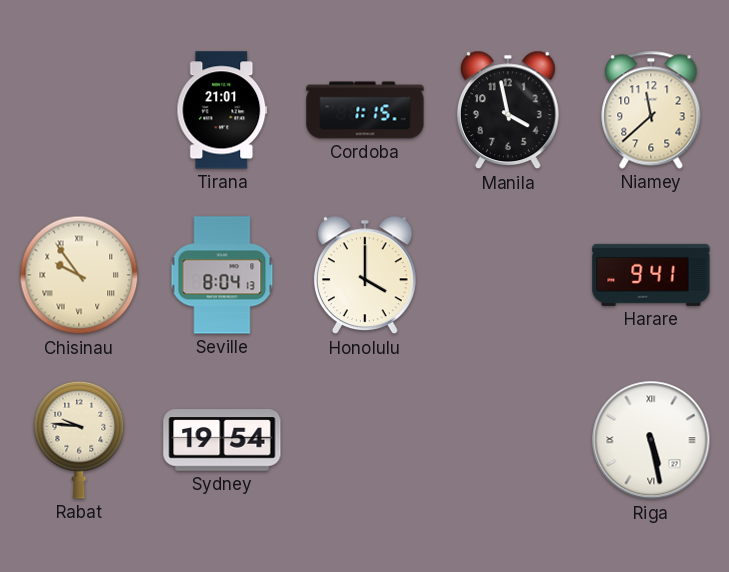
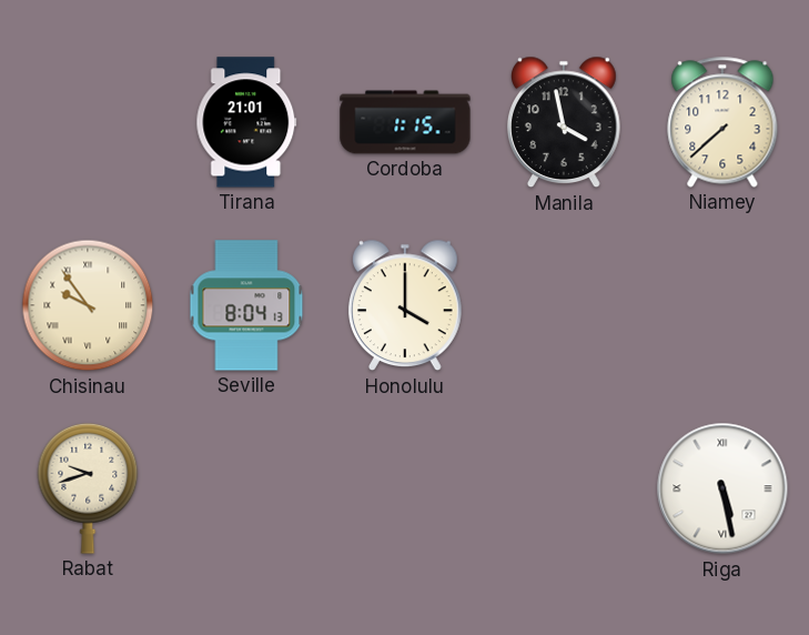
Niamey: 11:38 -> 7:38 (722, 122)
Harare: 9:41 -> none (651, 275)
Rabat: 9:46 -> 9:42 (88, 488)
Sydney: 19:54 -> none (222, 440)
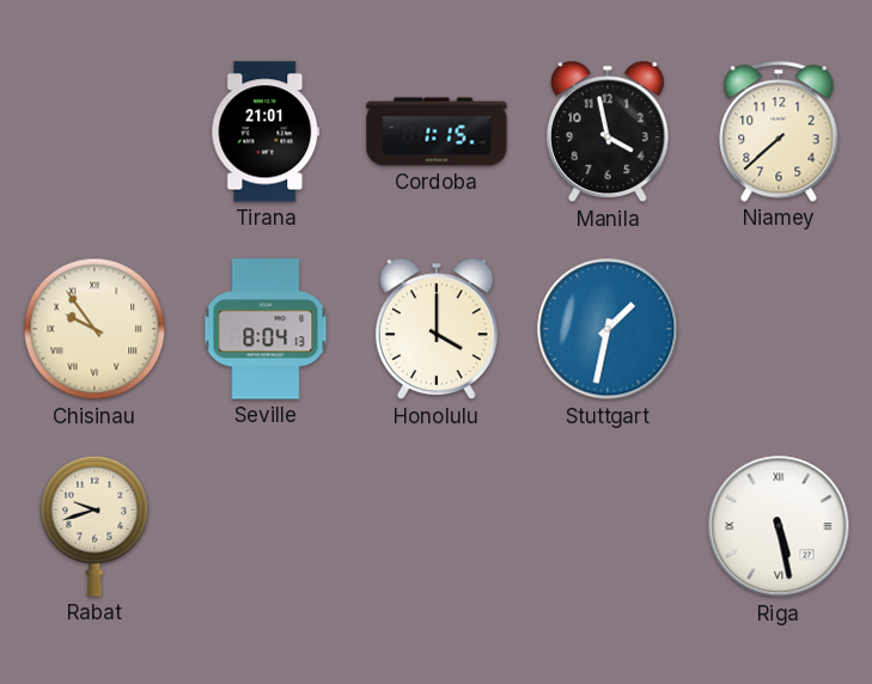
Stuttgart: none -> 1:32 (608, 329)
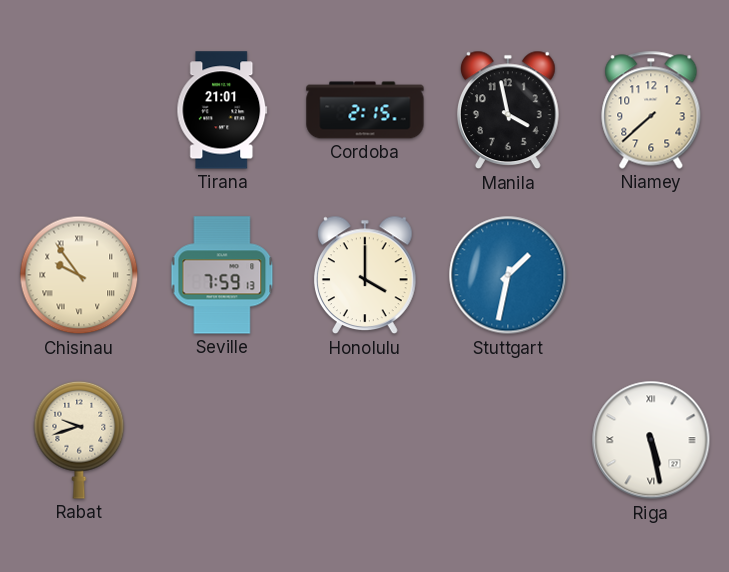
Cordoba: 1:15 -> 2:15 (365, 110)
Seville: 8:04 -> 7:59 (222, 275)
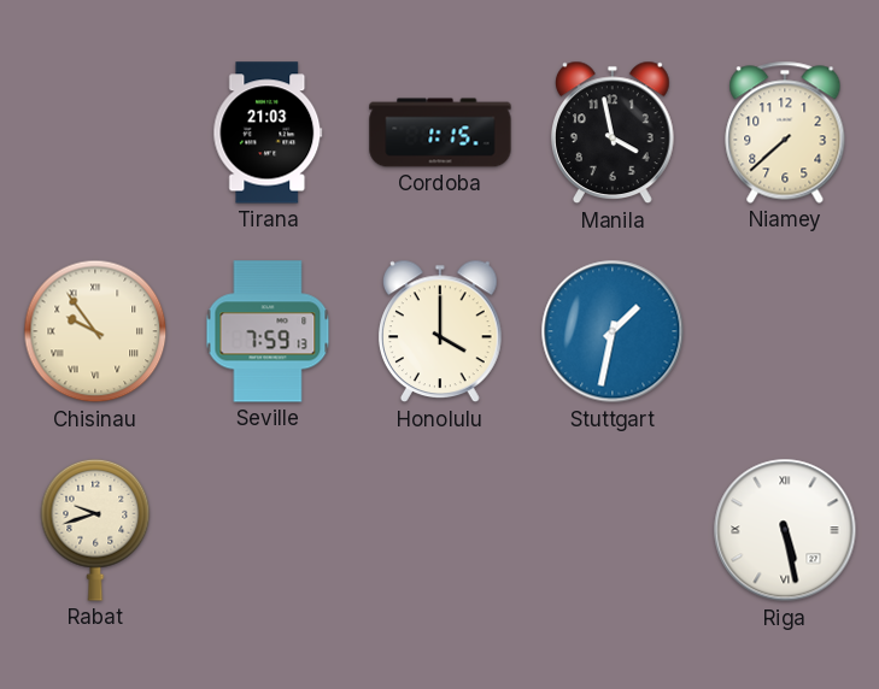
Tirana: 21:01 -> 21:03 (268, 132)
Cordoba: 2:15 -> 1:15 (440, 132)
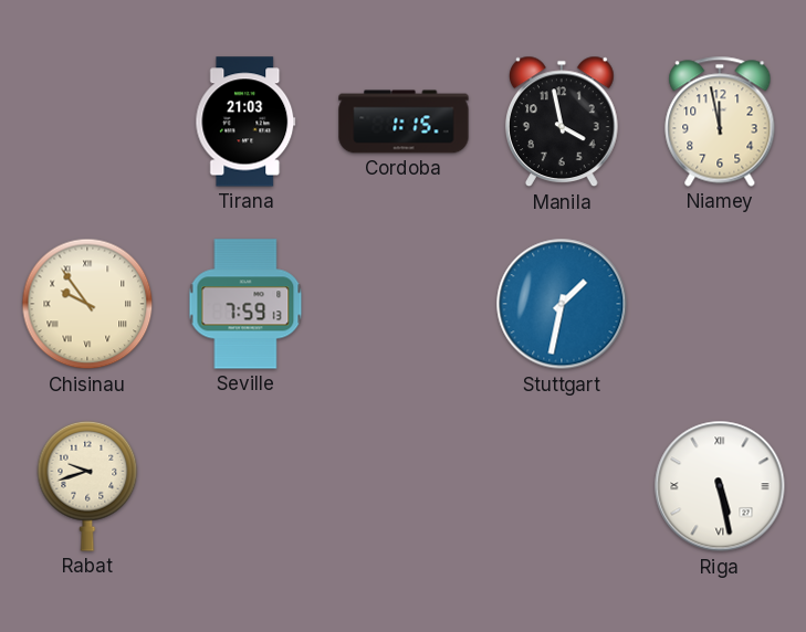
Niamey: 7:38 -> 11:58 (720, 122)
Honolulu: 4:00 -> none (440, 331)
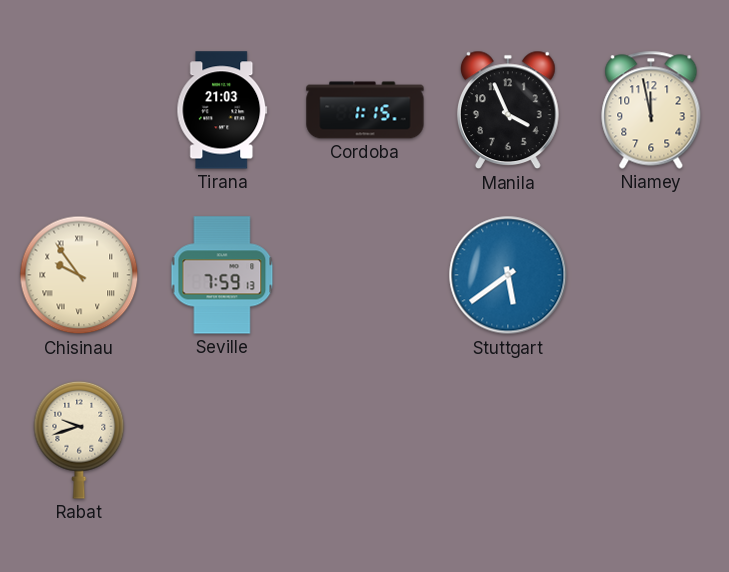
Manila: 3:58 -> 3:56 (508, 110)
Stuttgart: 1:32 -> 5:39 (508, 275)
Riga: 5:28 -> none (720, 486)
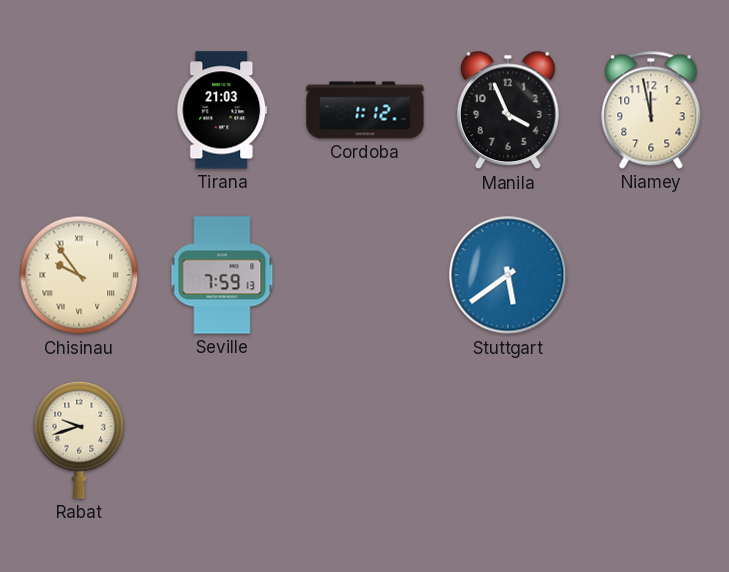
Cordoba: 1:15 -> 1:12 (365, 110)
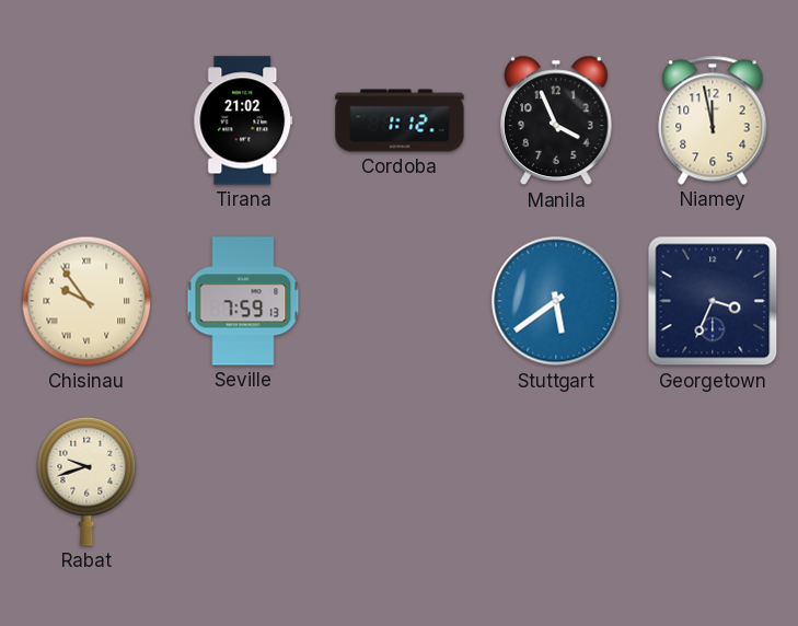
Tirana: 21:03 -> 21:02 (243, 120)
Georgetown: none -> 3:34 (713, 301)
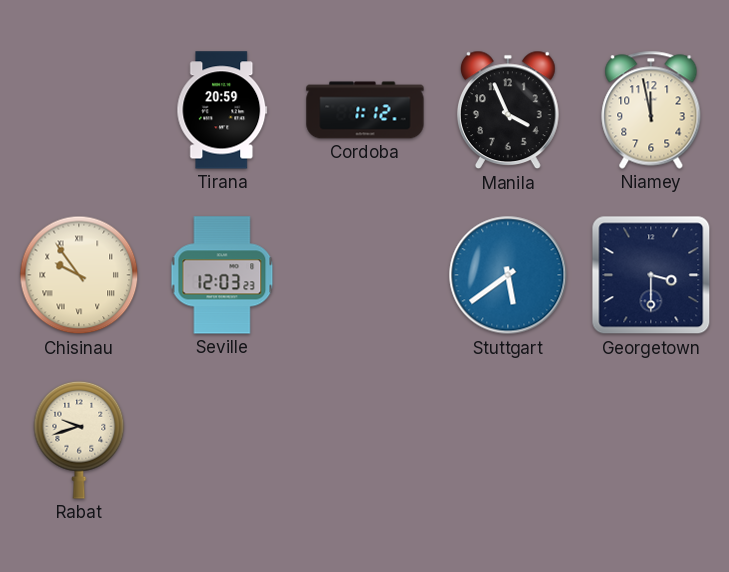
Tirana: 21:02 -> 20:59 (222, 110)
Seville: 7:59 -> 12:03 (222, 275)
Georgetown: 3:34 -> 3:30 (651, 275)
